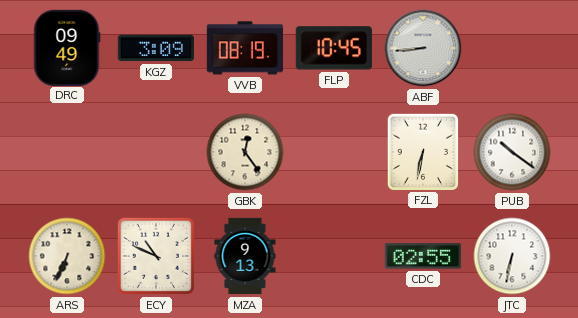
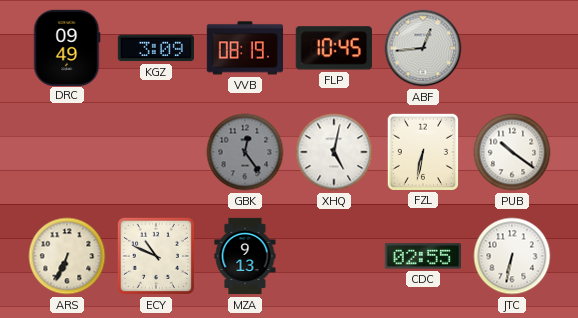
ABF: 8:44 -> 12:44 (423, 48)
GBK dial: cream -> grey (245, 152)
XHQ: none -> 5:02 (334, 152)
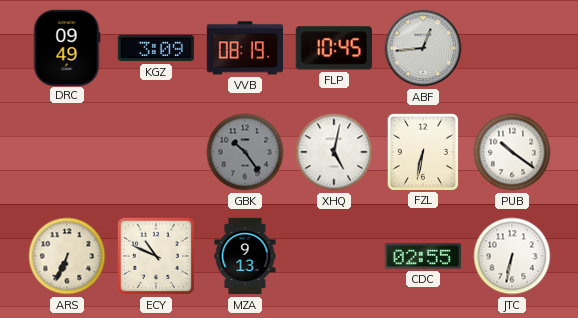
GBK: 12:24 -> 10:24 (245, 152)
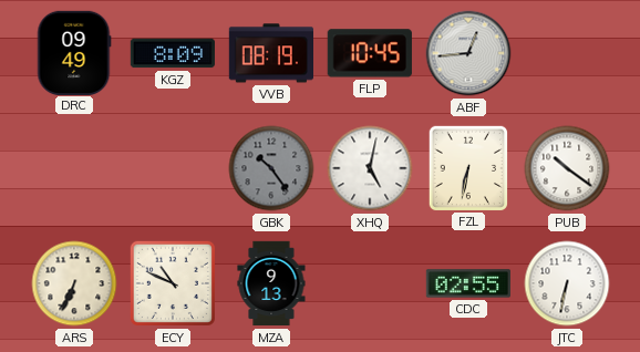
KGZ: 3:09 -> 8:09 (173, 53)
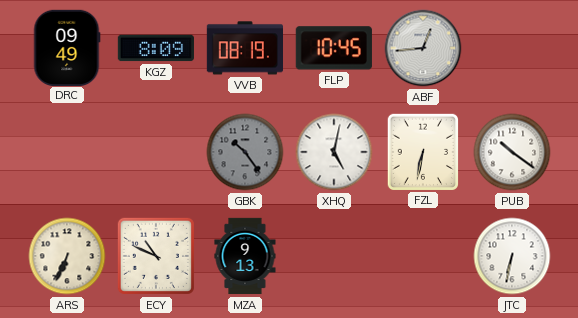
CDC: 02:55 -> none (467, 283)
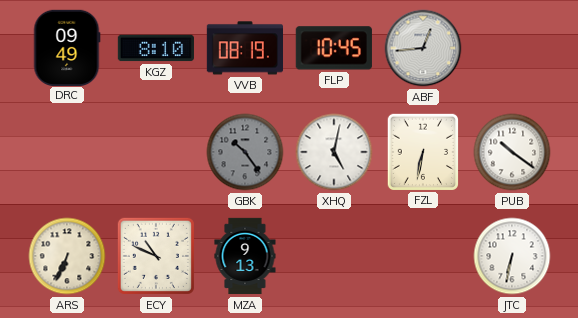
KGZ: 8:09 -> 8:10 (156, 48)
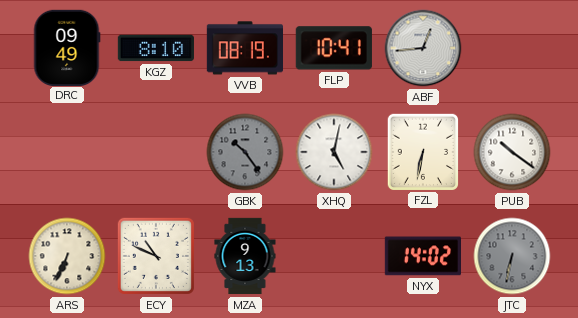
FLP: 10:45 -> 10:41 (334, 48)
NYX: none -> 14:02 (422, 256)
JTC dial: white -> grey (512, 256)
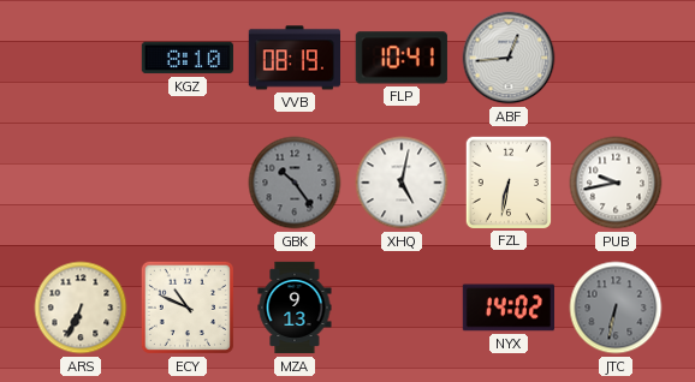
DRC: 09:49 -> none (67, 47)
PUB: 10:21 -> 9:43 (616, 183)
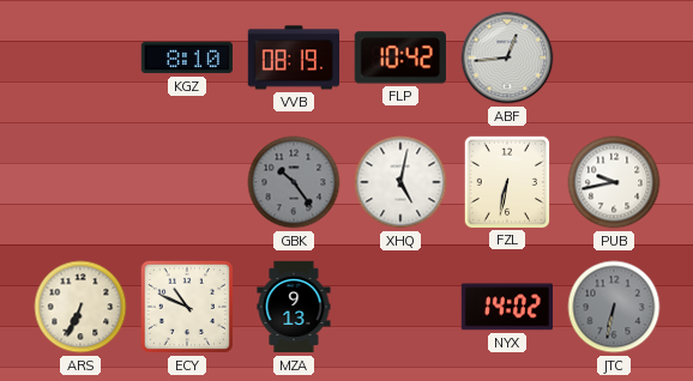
FLP: 10:41 -> 10:42 (400, 58)
